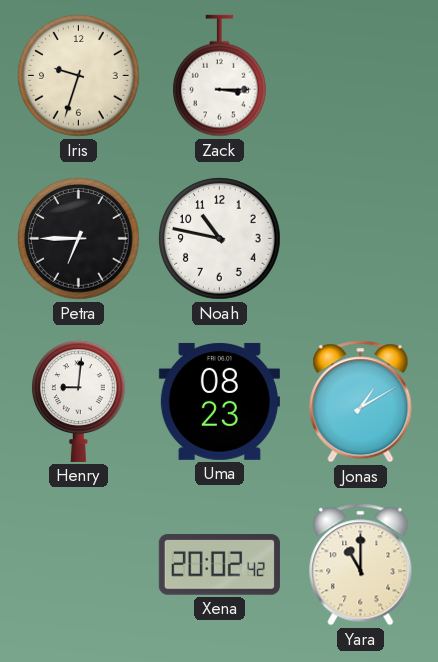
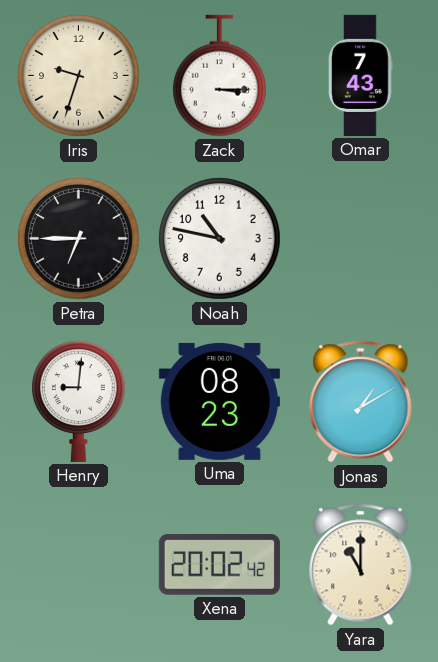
Omar: none -> 7:43 (361, 75)
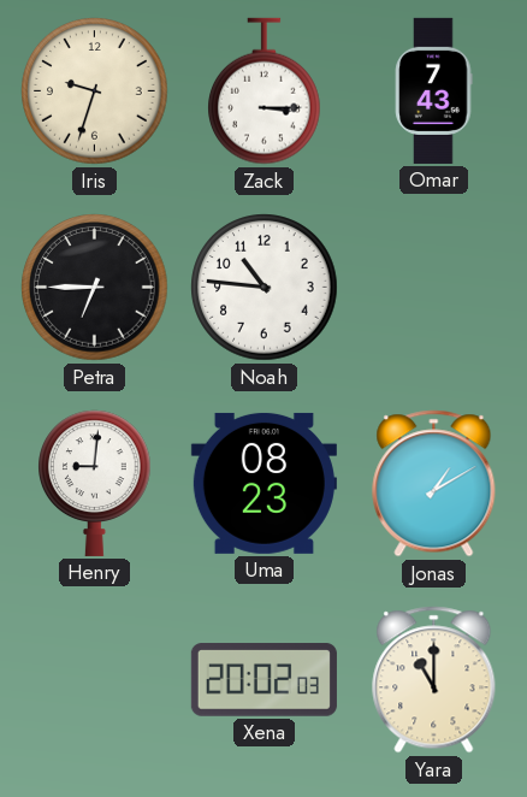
Noah: 10:47 -> 10:46 (265, 288)
Xena: 20:02:42 -> 20:02:03 (263, 680)
